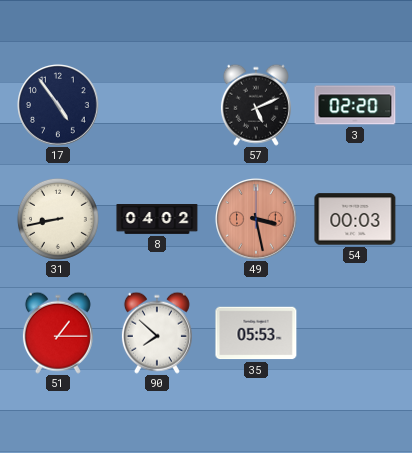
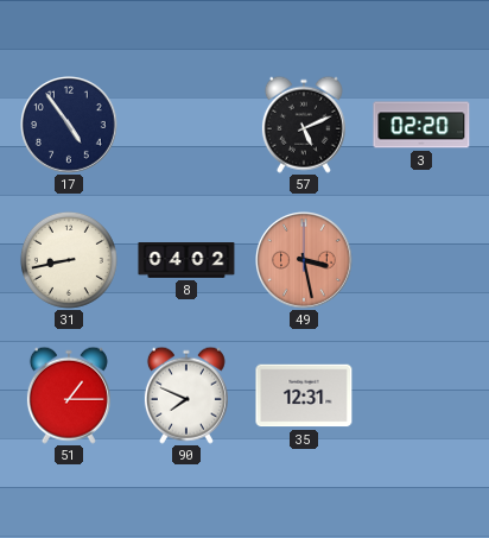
54: 00:03 -> none (355, 219)
90: 7:52 -> 7:49 (186, 395)
35: 05:53 -> 12:31 (304, 395)
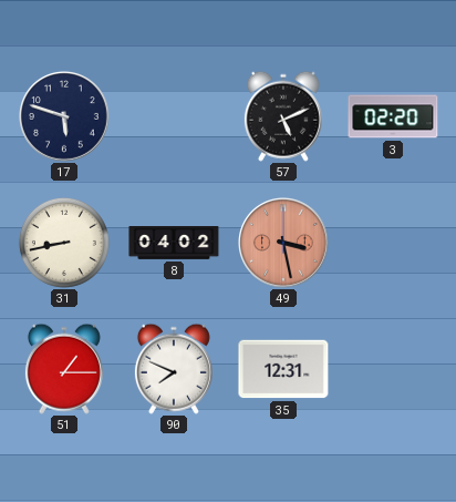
17: 4:54 -> 5:48 (65, 117)
